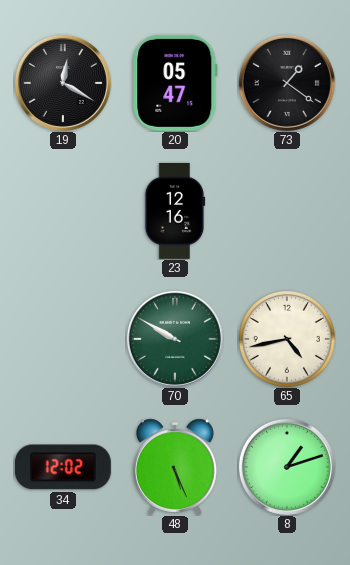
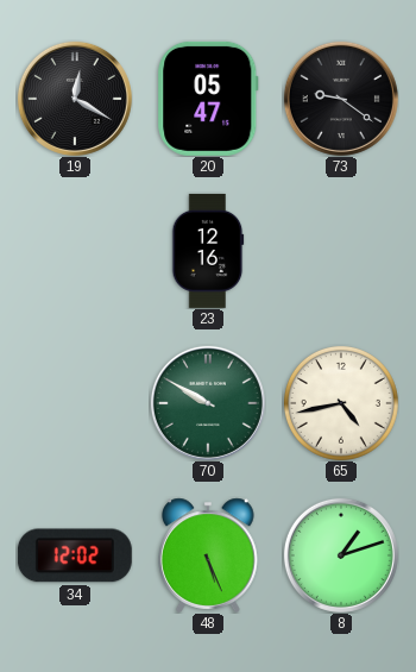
73: 1:21 -> 9:21 (341, 99)
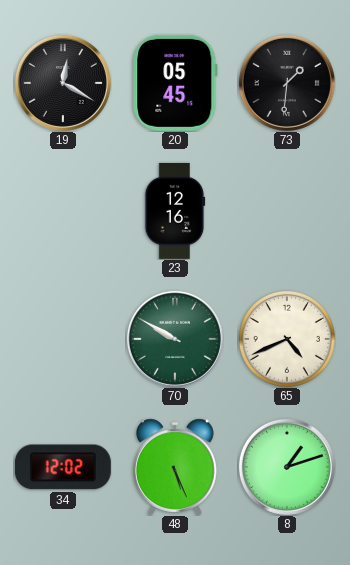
20: 05:47 -> 05:45 (175, 83)
73: 9:21 -> 1:31 (287, 83)
65: 4:43 -> 4:41 (287, 339)
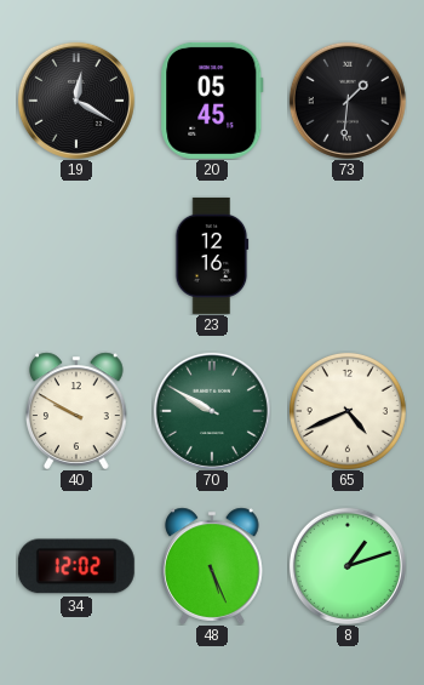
40: none -> 9:50 (76, 411)
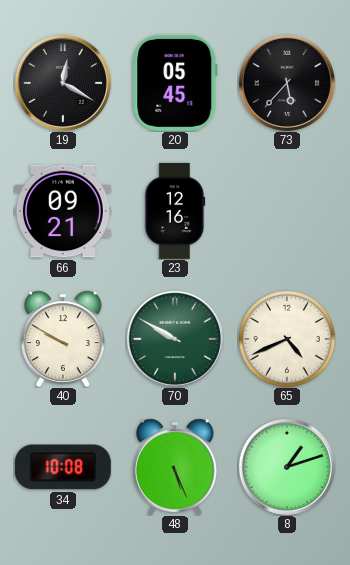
73: 1:31 -> 5:37 (287, 83)
66: none -> 09:21 (63, 211)
34: 12:02 -> 10:08 (63, 467)
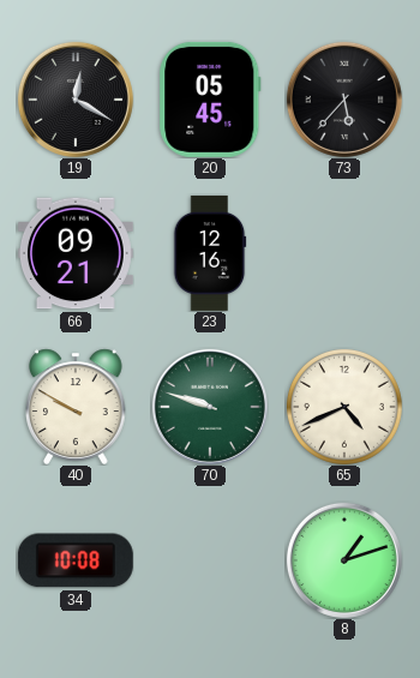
70: 9:50 -> 9:48 (210, 407)
48: 5:26 -> none (175, 467)
